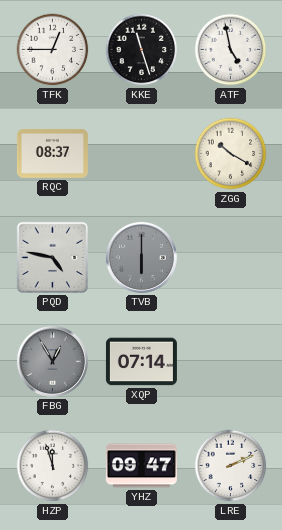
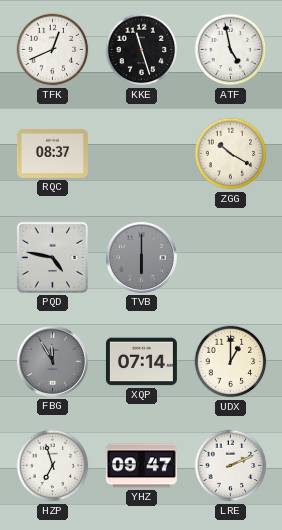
TFK: 12:45 -> 12:41 (53, 50)
FBG: 12:55 -> 11:55 (52, 361)
UDX: none -> 1:00 (231, 362)
HZP: 11:57 -> 6:57 (53, 466)
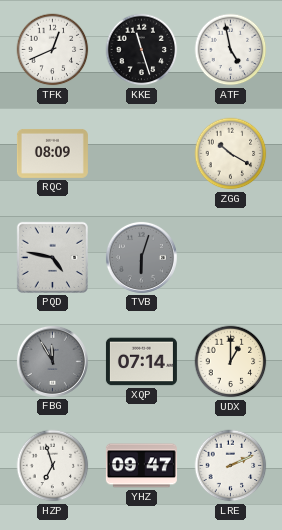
RQC: 08:37 -> 08:09 (52, 153)
TVB: 6:00 -> 6:03 (141, 257)
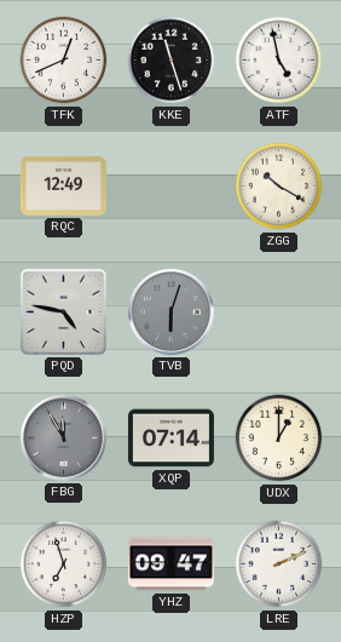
RQC: 08:09 -> 12:49 (63, 185)
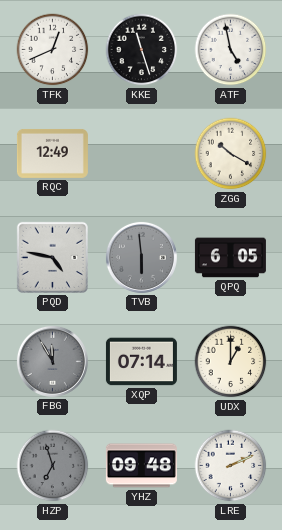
TVB: 6:03 -> 5:59 (141, 257)
QPQ: none -> 6:05 (230, 258)
HZP dial: white -> grey (53, 466)
YHZ: 09:47 -> 09:48 (141, 466)
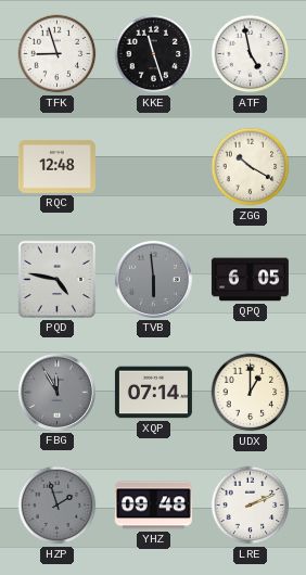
TFK: 12:41 -> 8:57 (58, 54)
RQC: 12:49 -> 12:48 (56, 166)
HZP: 6:57 -> 1:57 (58, 506)
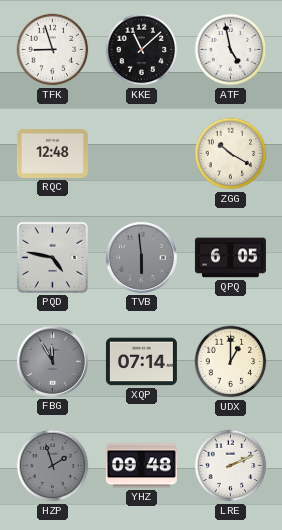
KKE: 11:27 -> 11:08 (142, 50)
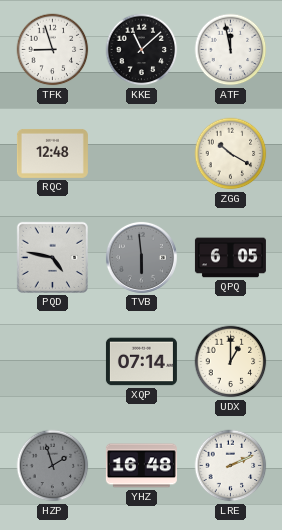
ATF: 4:58 -> 11:58 (231, 50)
FBG: 11:55 -> none (52, 361)
YHZ: 09:48 -> 16:48 (141, 466)
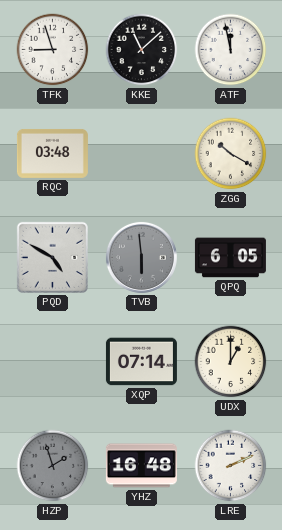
RQC: 12:48 -> 03:48 (52, 153)
PQD: 4:47 -> 4:50 (52, 257)
